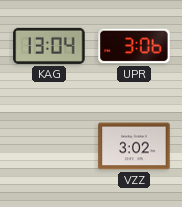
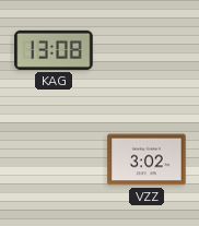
KAG: 13:04 -> 13:08 (54, 50)
UPR: 3:06 -> none (134, 46)
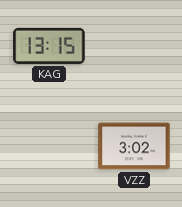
KAG: 13:08 -> 13:15 (49, 46)
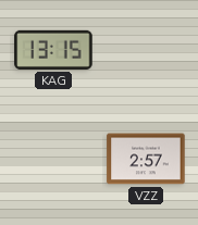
VZZ: 3:02 -> 2:57 (146, 159)
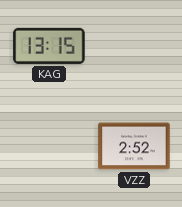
VZZ: 2:57 -> 2:52 (134, 146)
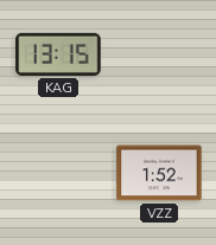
VZZ: 2:52 -> 1:52 (159, 173)
